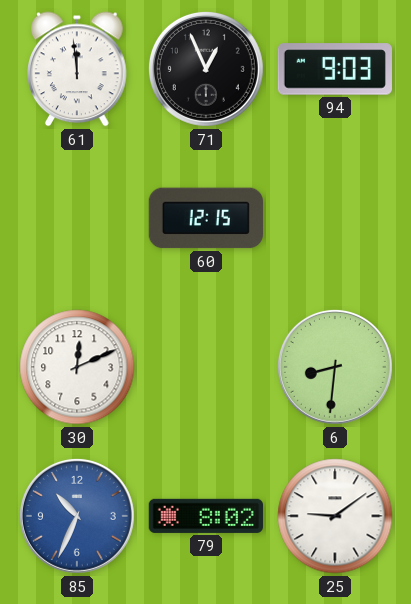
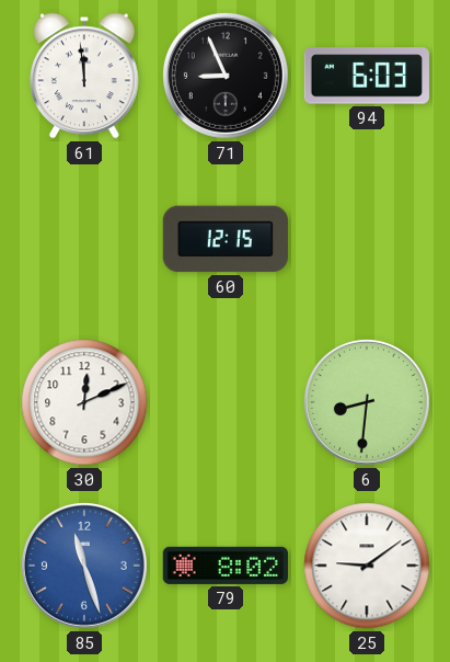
71: 12:56 -> 8:56 (226, 76)
94: 9:03 -> 6:03 (367, 76)
85: 10:34 -> 11:27 (84, 566)
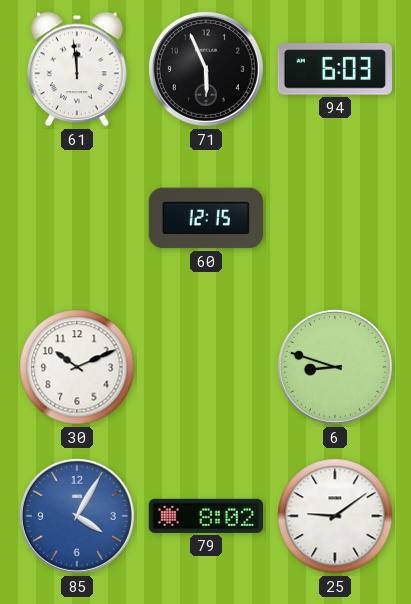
71: 8:56 -> 5:56 (206, 69)
30: 12:11 -> 10:11 (77, 367)
6: 8:31 -> 8:48 (335, 367)
85: 11:27 -> 4:05 (77, 516)
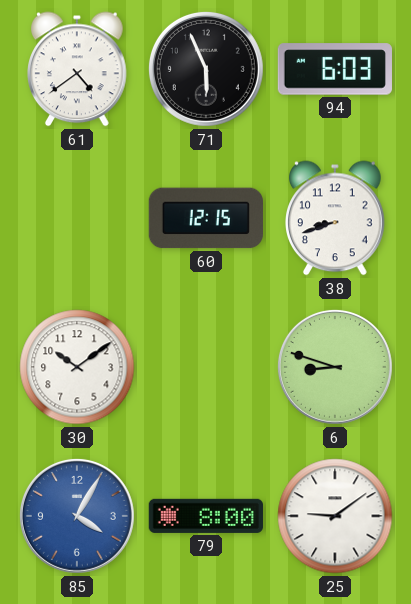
61: 11:59 -> 4:39 (78, 69)
38: none -> 8:42 (336, 218)
30: 10:11 -> 10:09 (77, 367)
79: 8:02 -> 8:00 (206, 516)
